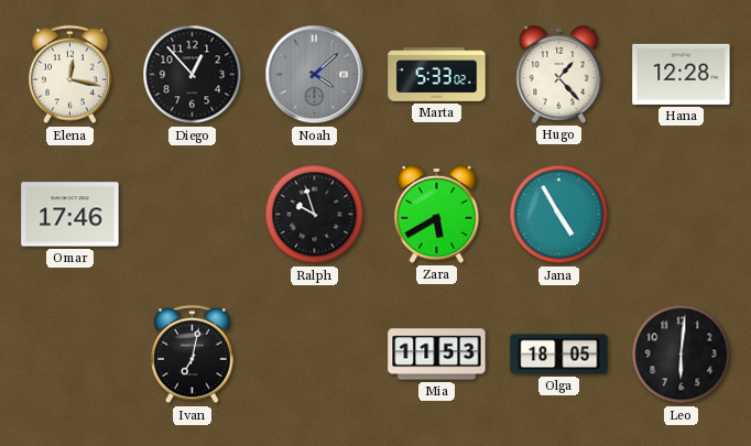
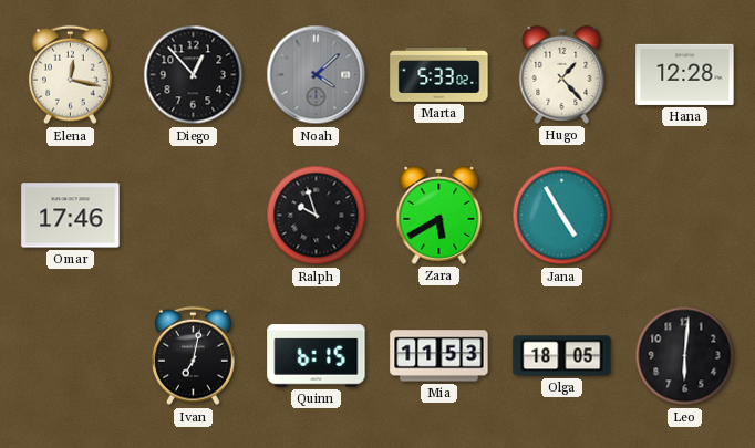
Quinn: none -> 6:15 (317, 356)
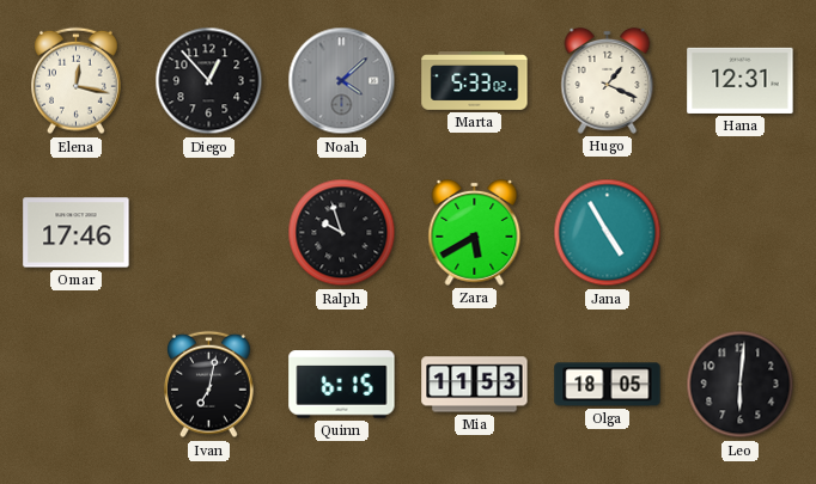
Hugo: 1:23 -> 1:19 (608, 80)
Hana: 12:28 -> 12:31 (741, 80)
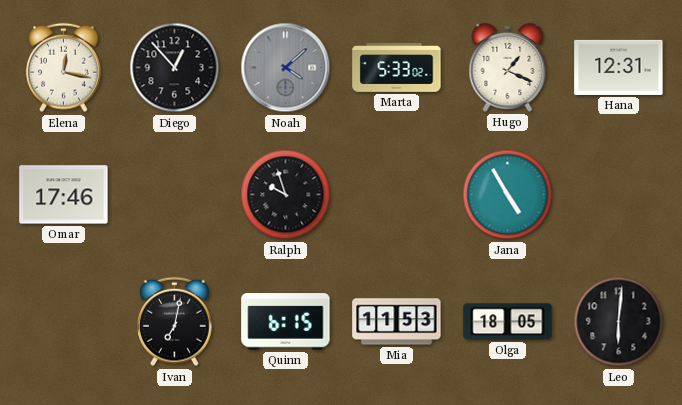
Zara: 5:40 -> none (475, 232)
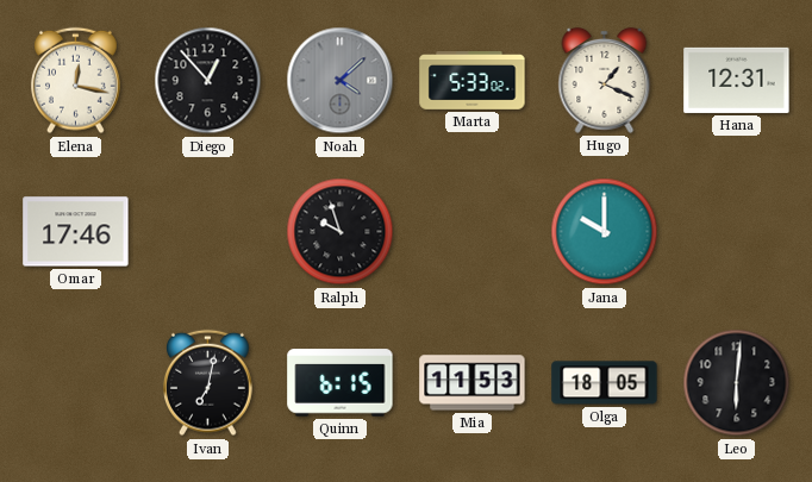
Jana: 4:55 -> 10:00 (605, 232)
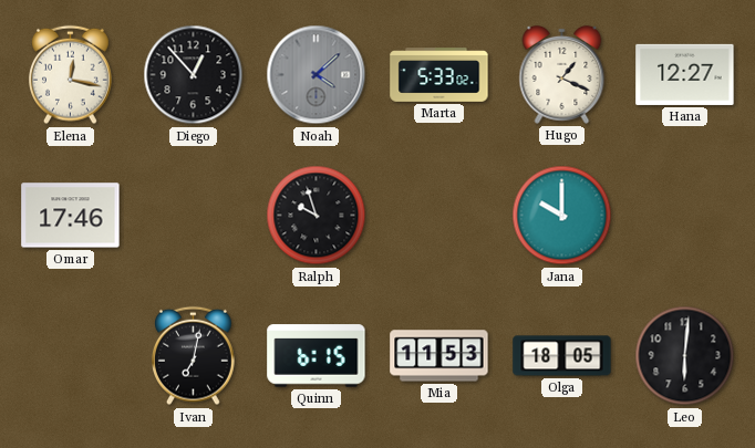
Hana: 12:31 -> 12:27 (685, 74)
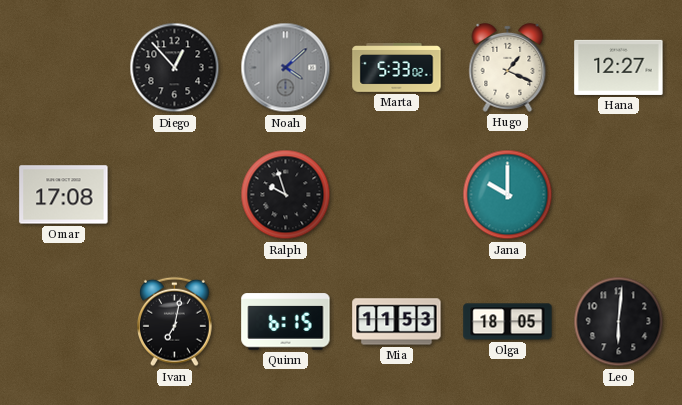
Elena: 12:17 -> none (71, 75)
Omar: 17:46 -> 17:08 (64, 195)
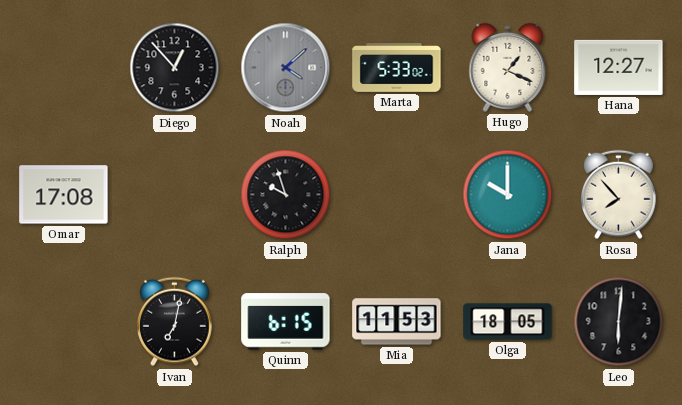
Rosa: none -> 7:53 (619, 195)
